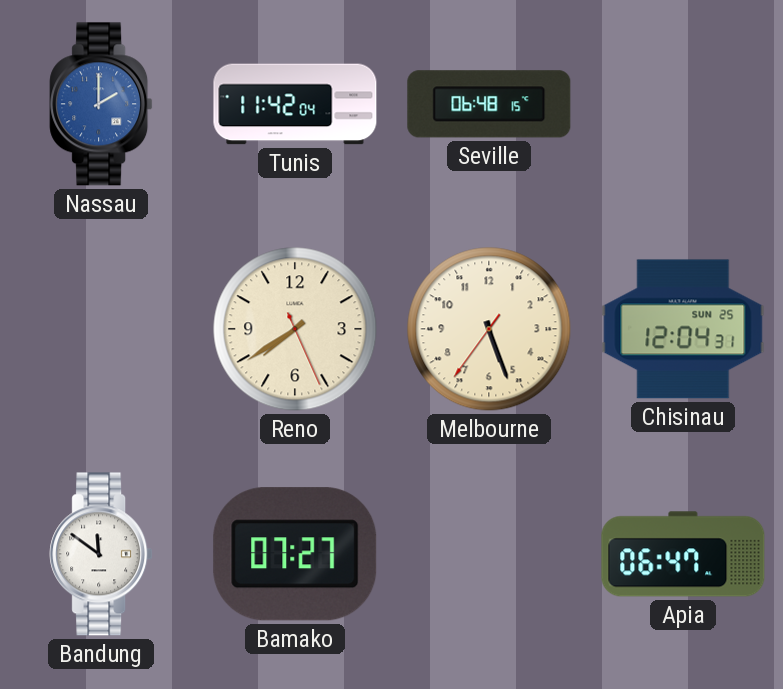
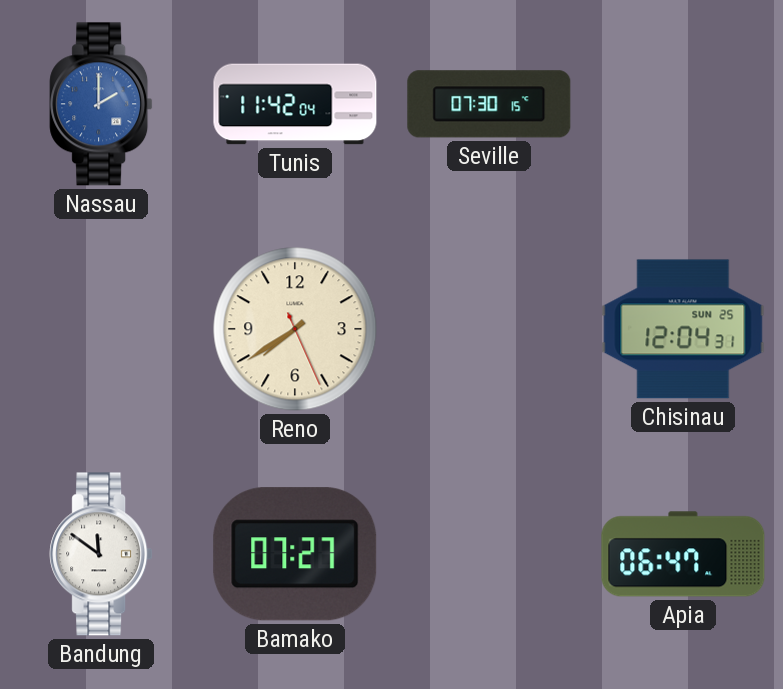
Seville: 06:48 -> 07:30 (489, 104)
Melbourne: 5:26 -> none (489, 329)
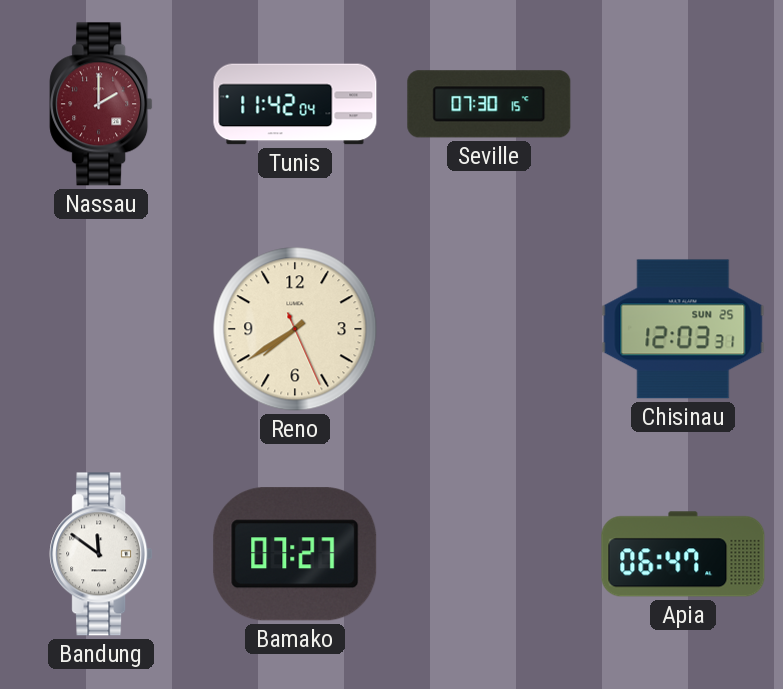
Nassau dial: blue -> burgundy (101, 104)
Chisinau: 12:04 -> 12:03 (683, 329)
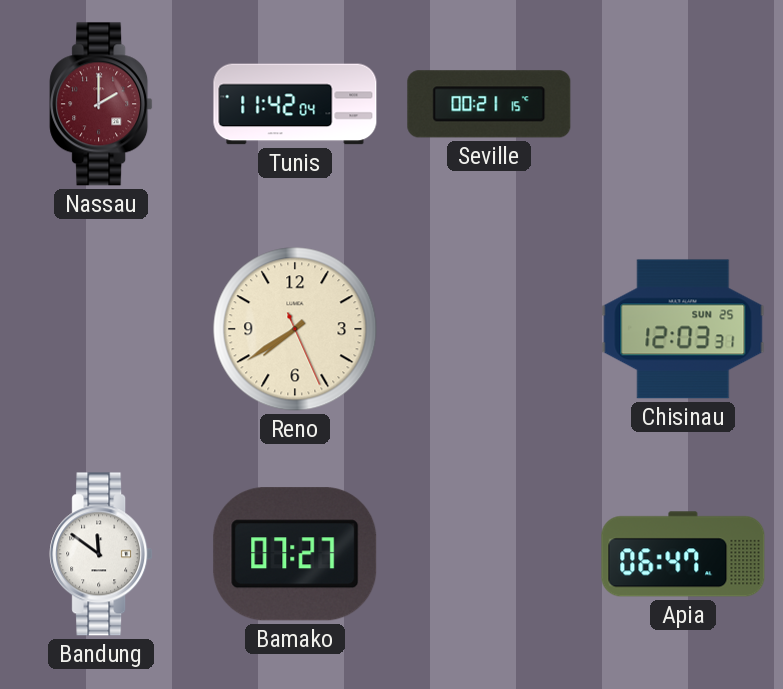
Seville: 07:30 -> 00:21 (489, 104)
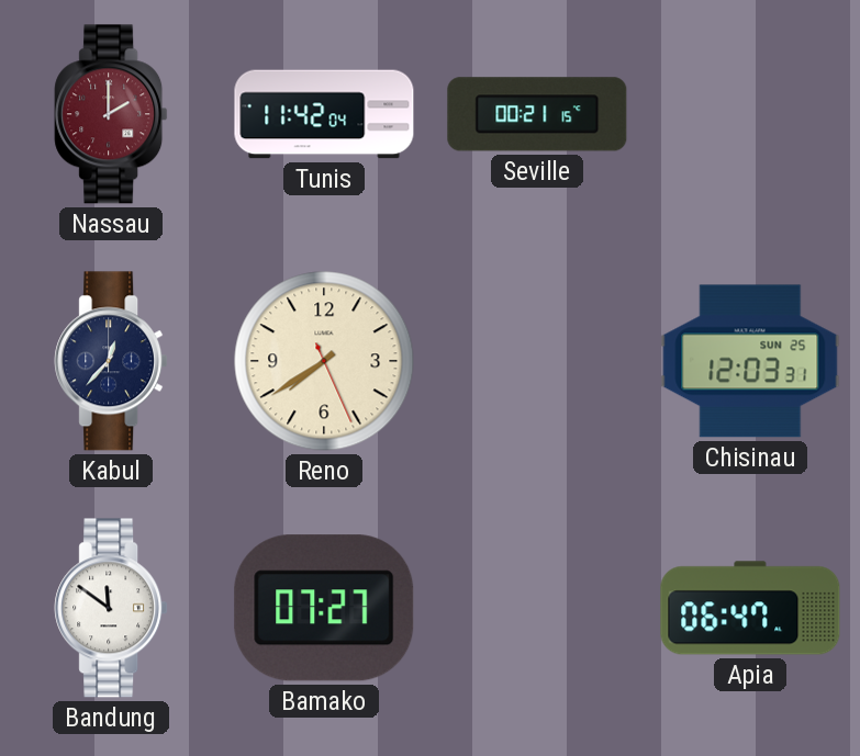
Kabul: none -> 12:37 (111, 361)
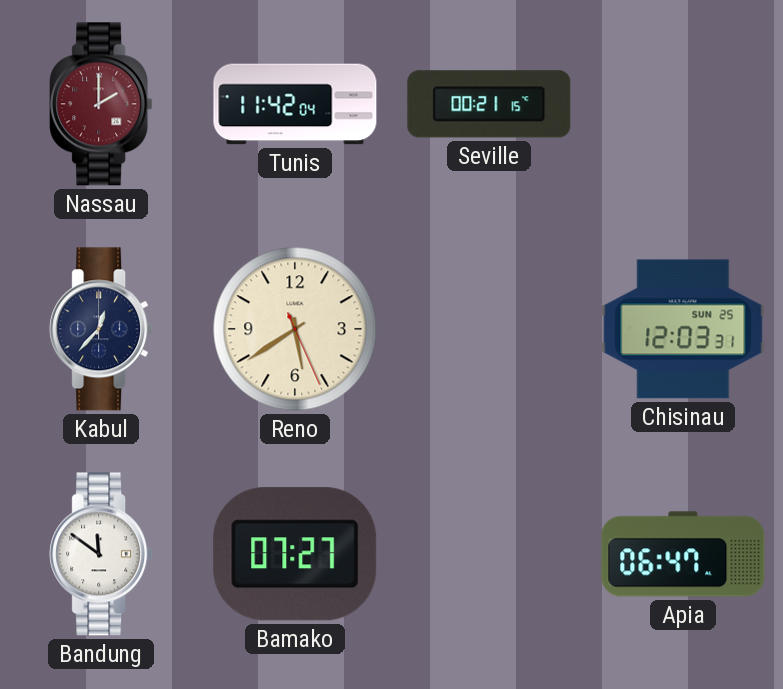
Reno: 7:39 -> 5:39 (295, 329)
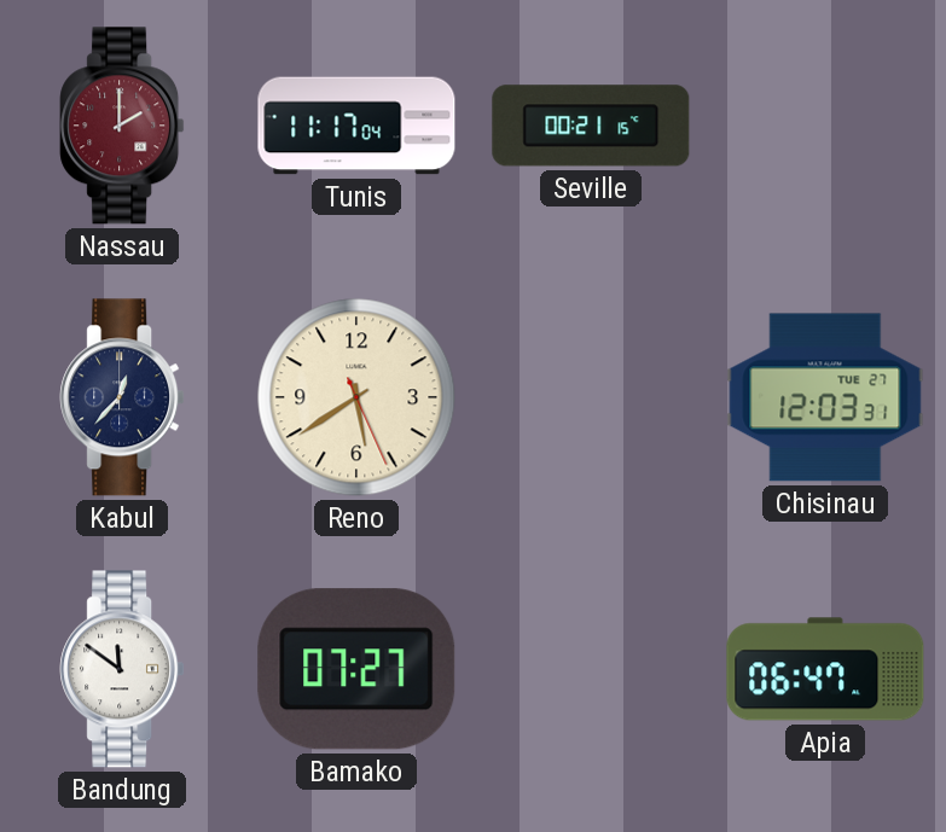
Tunis: 11:42 -> 11:17 (356, 126)
Chisinau date: SUN 25 -> TUE 27 (825, 397)
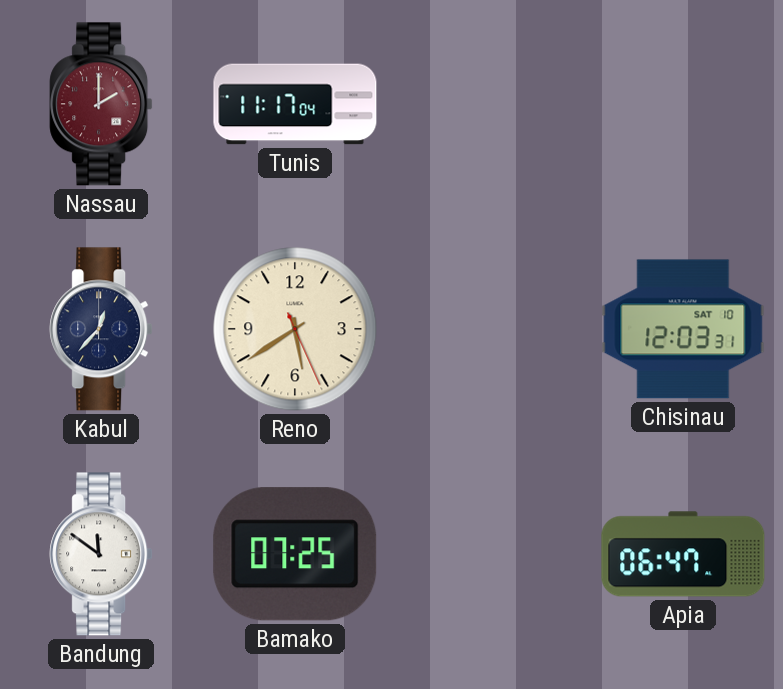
Seville: 00:21 -> none (591, 126)
Chisinau date: TUE 27 -> SAT 10 (683, 329)
Bamako: 07:27 -> 07:25 (295, 554)
